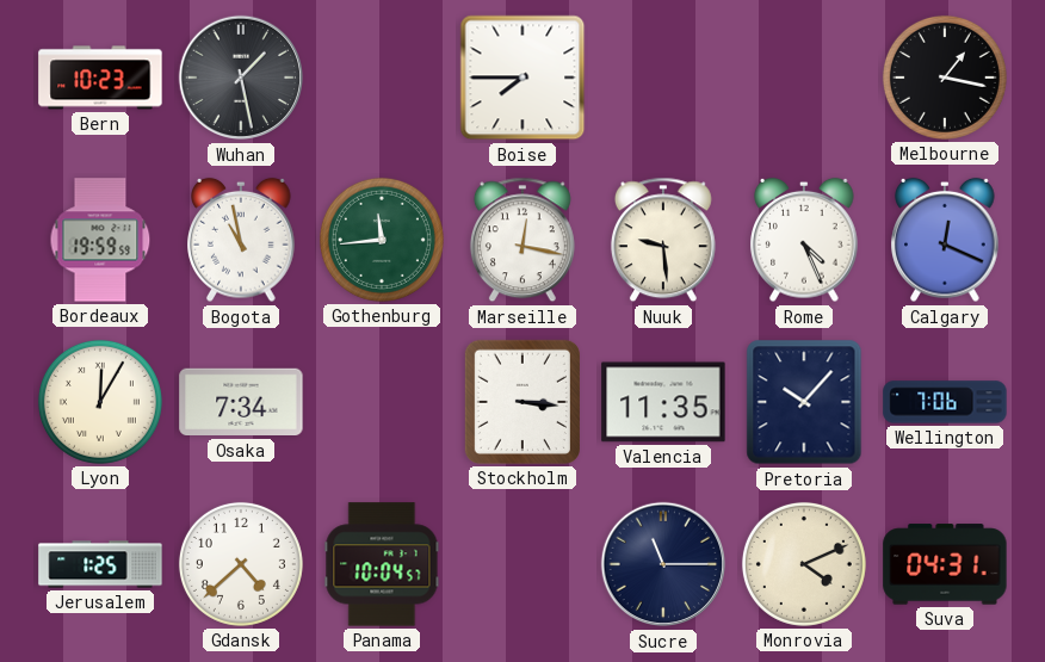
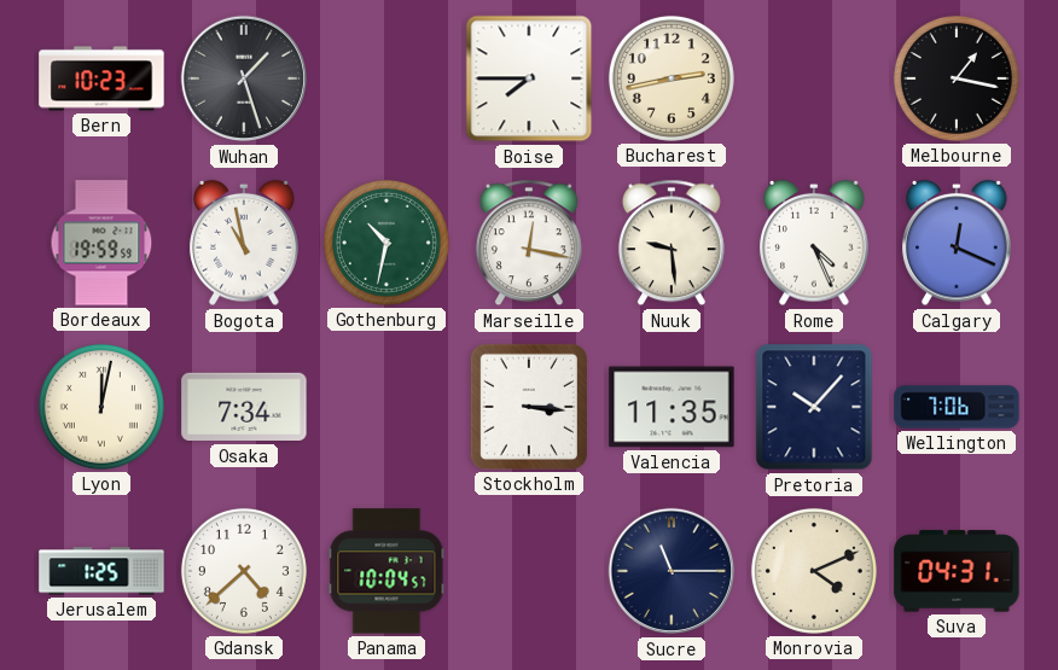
Wuhan: 1:28 -> 1:27 (243, 78)
Bucharest: none -> 2:43 (672, 78)
Gothenburg: 11:44 -> 10:32 (386, 243)
Lyon: 12:05 -> 12:02 (101, 407)
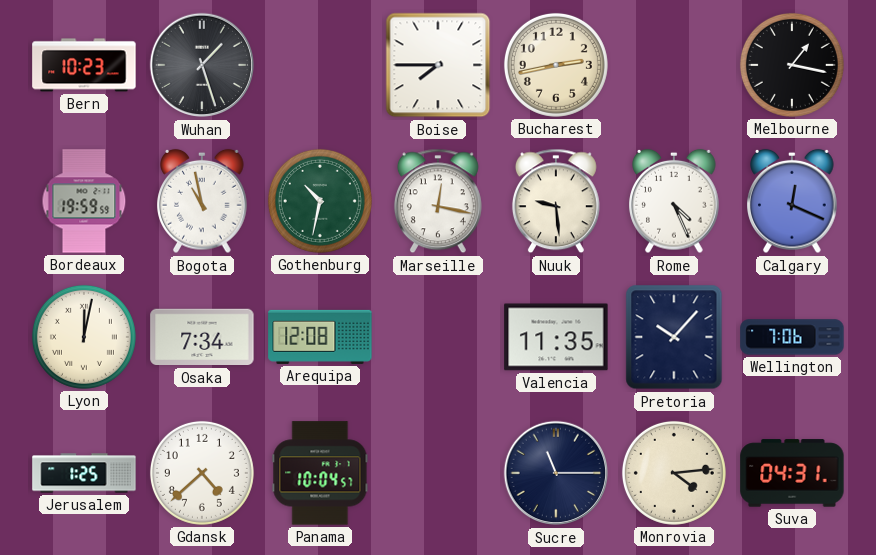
Arequipa: none -> 12:08 (320, 337)
Stockholm: 3:16 -> none (529, 407)
Monrovia: 4:11 -> 4:14 (674, 473)
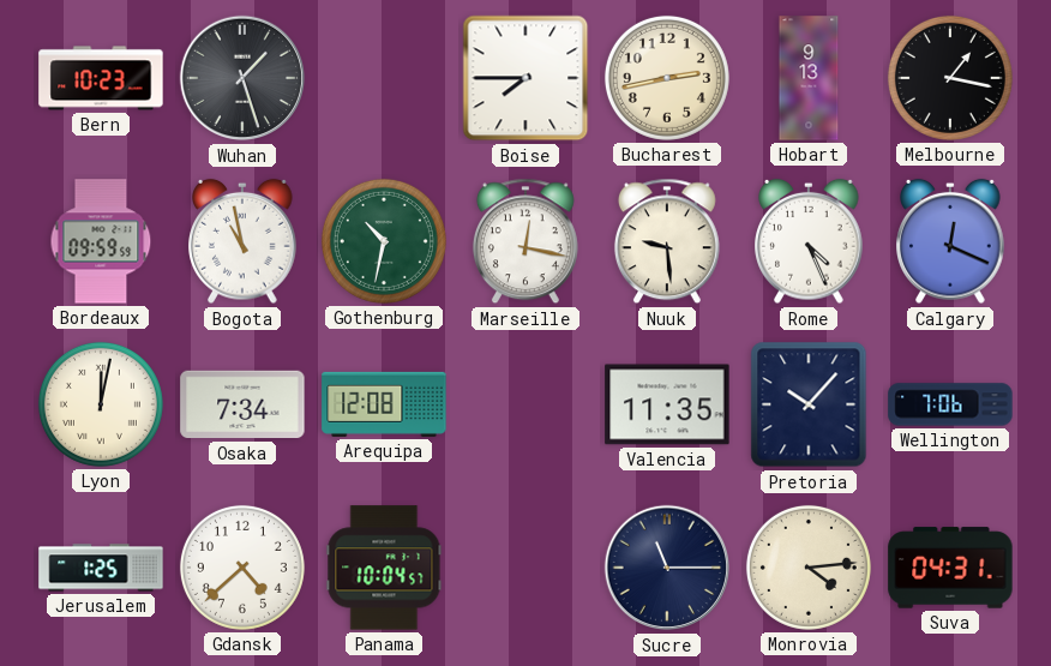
Hobart: none -> 9:13 (809, 78)
Bordeaux: 19:59 -> 09:59 (101, 241)
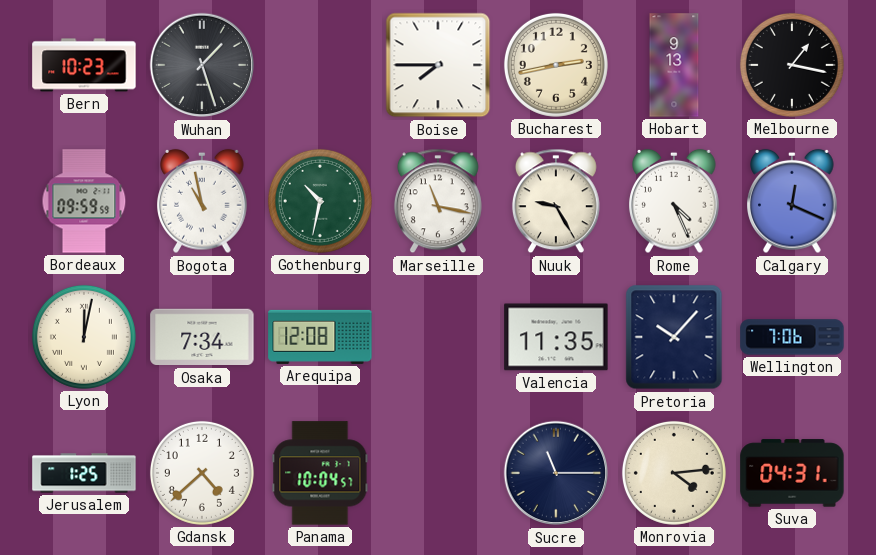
Marseille: 12:17 -> 11:17 (438, 201)
Nuuk: 9:29 -> 9:25 (556, 201)
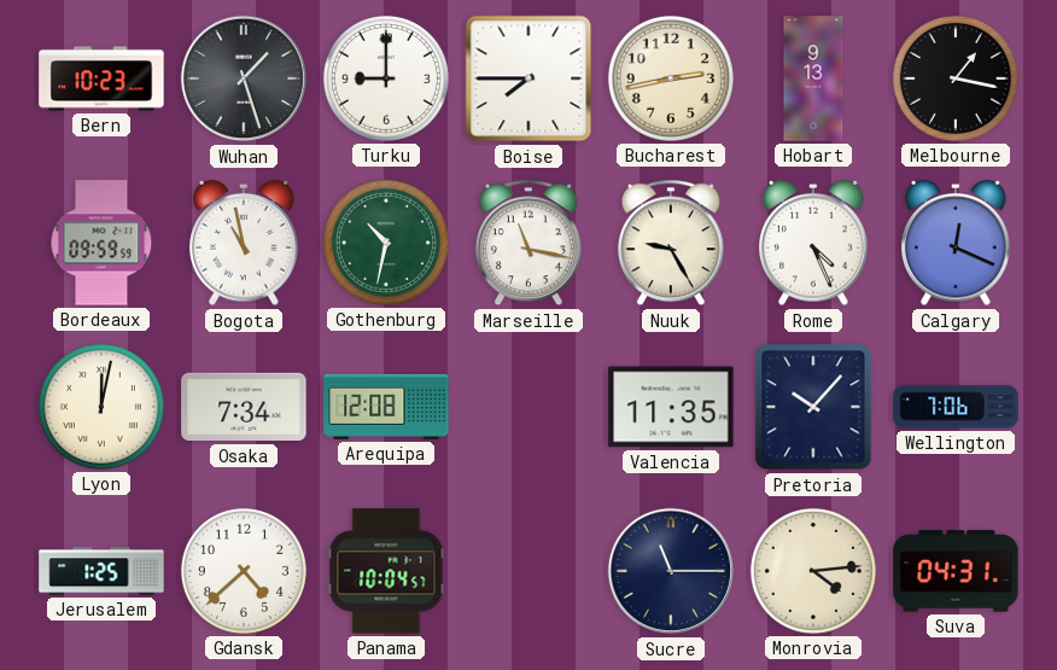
Turku: none -> 9:00 (386, 78)
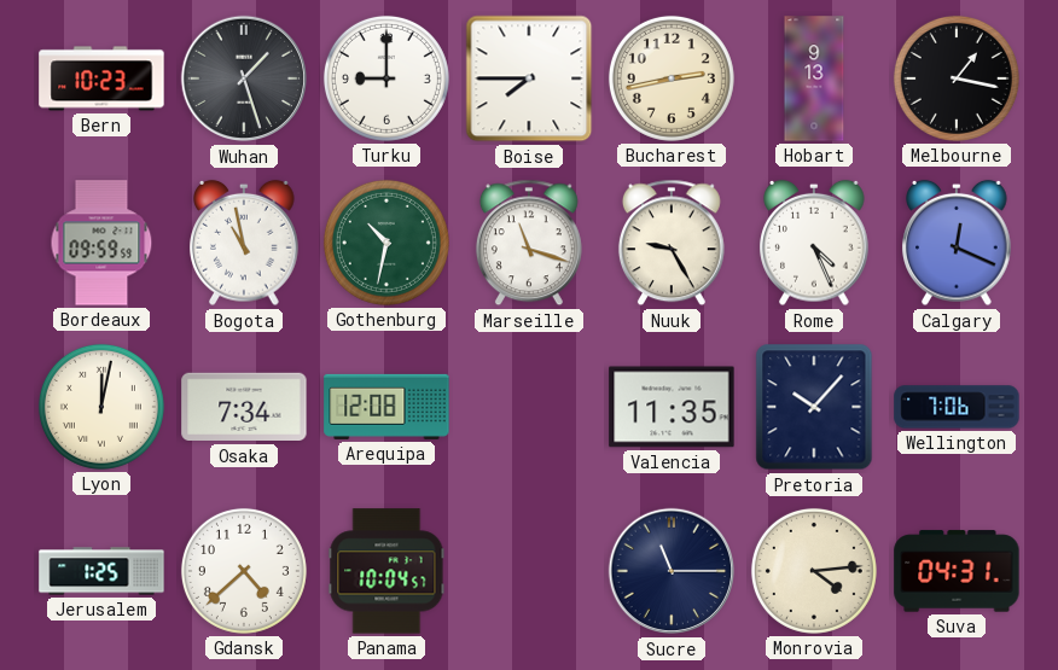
Marseille: 11:17 -> 11:18 (529, 243)
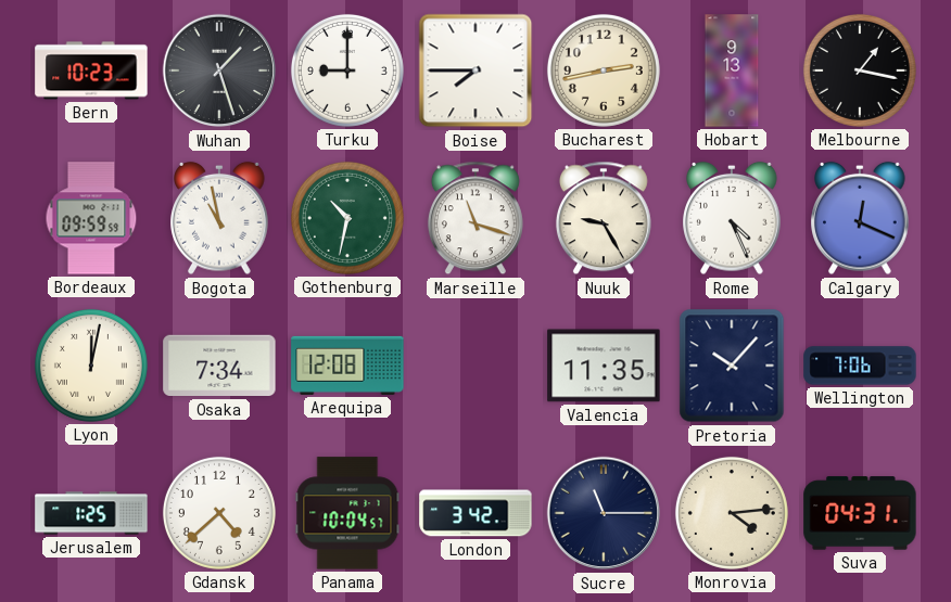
London: none -> 3:42 (475, 513)
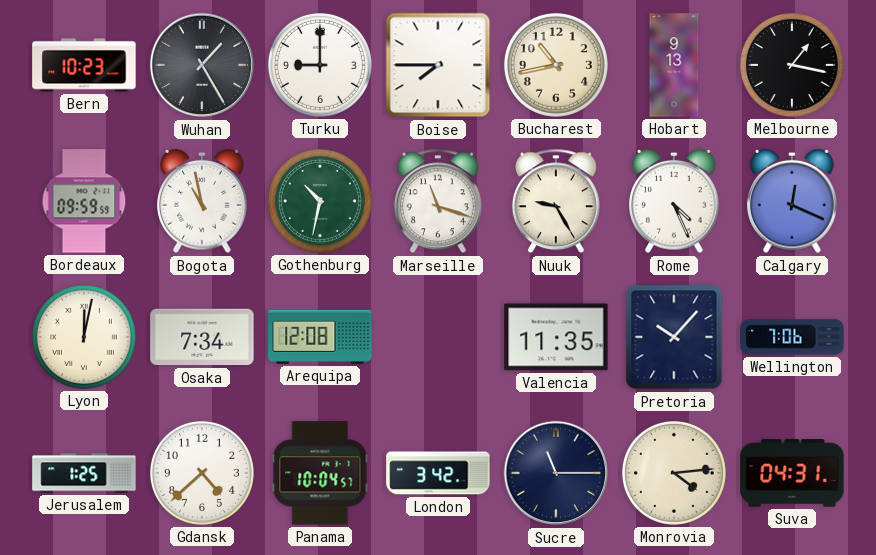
Wuhan: 1:27 -> 1:25 (201, 65)
Bucharest: 2:43 -> 10:43 (556, 65)
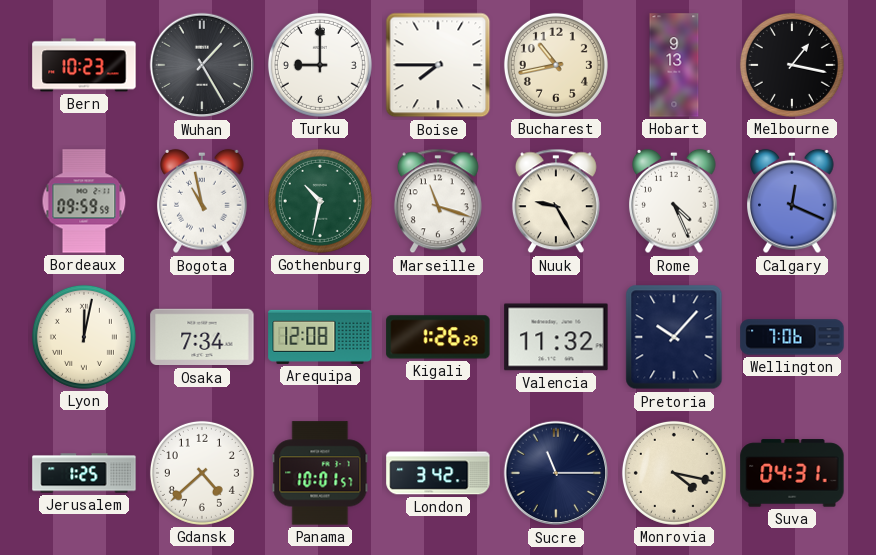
Kigali: none -> 1:26 (438, 337)
Valencia: 11:35 -> 11:32 (556, 337)
Panama: 10:04 -> 10:01 (320, 473)
Monrovia: 4:14 -> 4:17 (674, 473)
